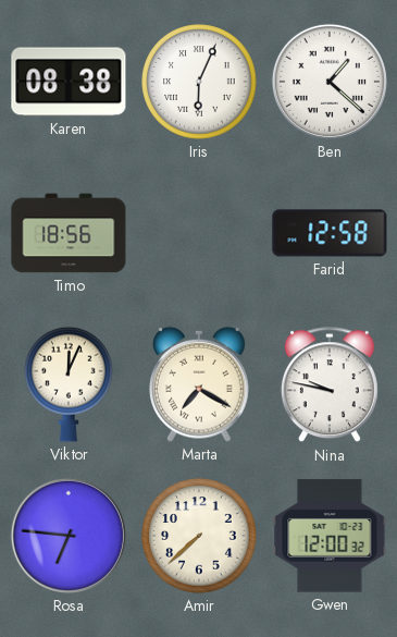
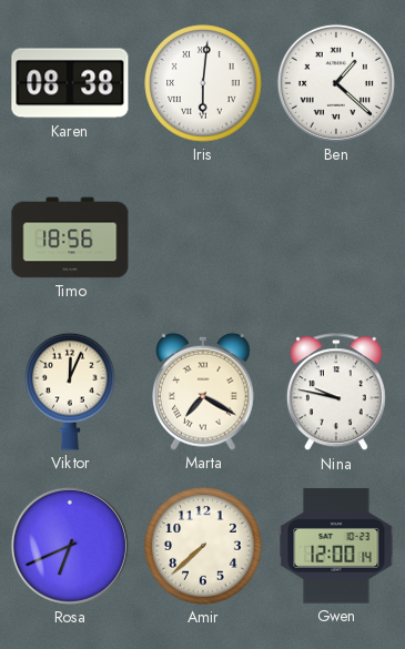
Iris: 6:04 -> 6:01 (203, 83)
Farid: 12:58 -> none (330, 233)
Rosa: 6:46 -> 6:41 (70, 546)
Gwen: 12:00:32 -> 12:00:14 (336, 546)
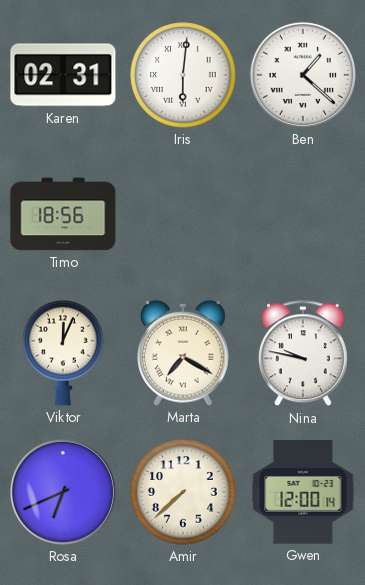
Karen: 08:38 -> 02:31 (63, 75)
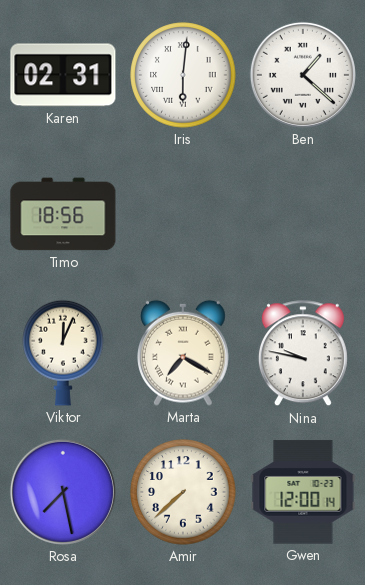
Rosa: 6:41 -> 7:28 (63, 492)
